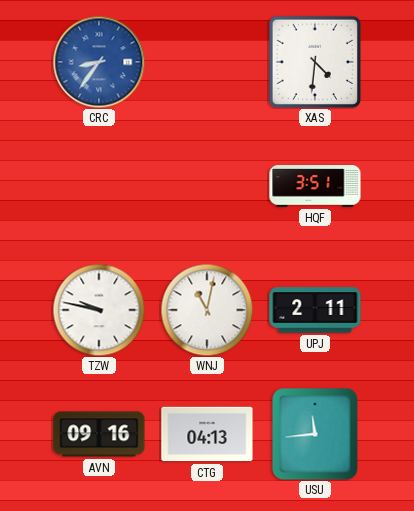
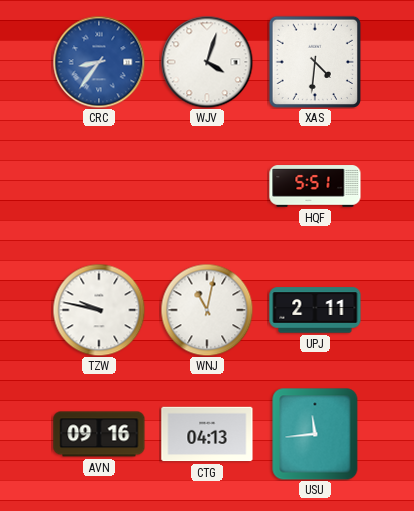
WJV: none -> 4:03 (207, 62)
HQF: 3:51 -> 5:51 (315, 186)
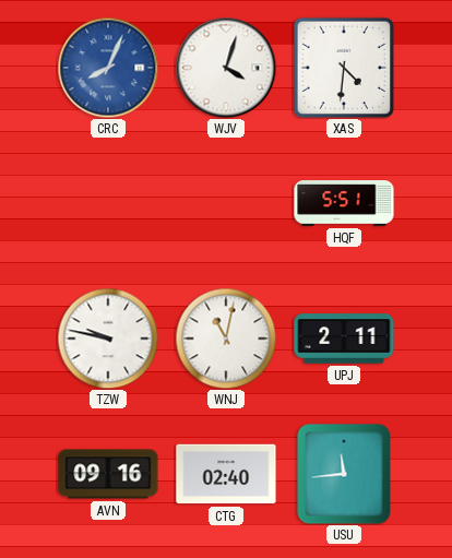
CRC: 8:36 -> 8:04 (108, 68)
CTG: 04:13 -> 02:40 (226, 474)
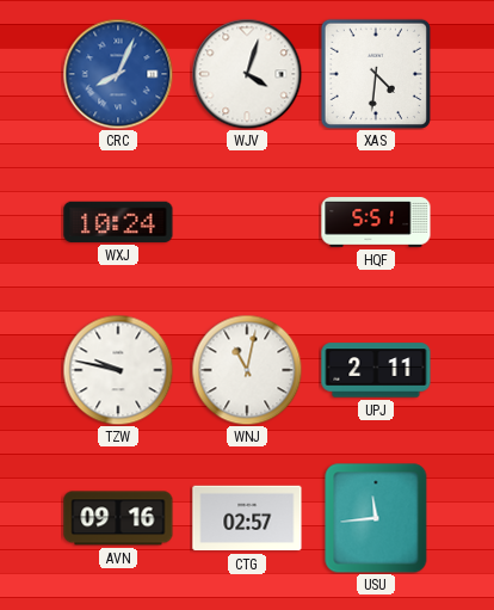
WXJ: none -> 10:24 (118, 222)
CTG: 02:40 -> 02:57 (247, 518)
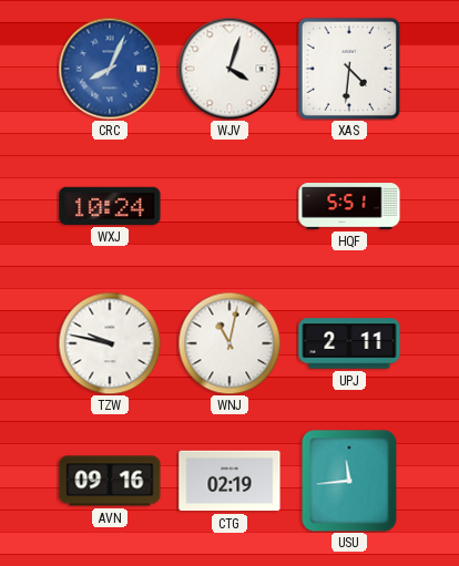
CTG: 02:57 -> 02:19 (229, 481)
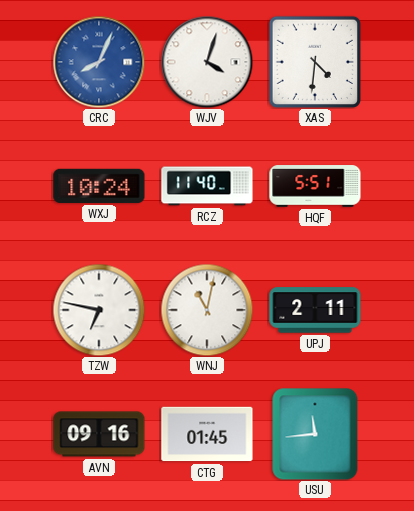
RCZ: none -> 11:40 (207, 186)
TZW: 9:47 -> 6:47 (99, 310)
CTG: 02:19 -> 01:45 (207, 434)
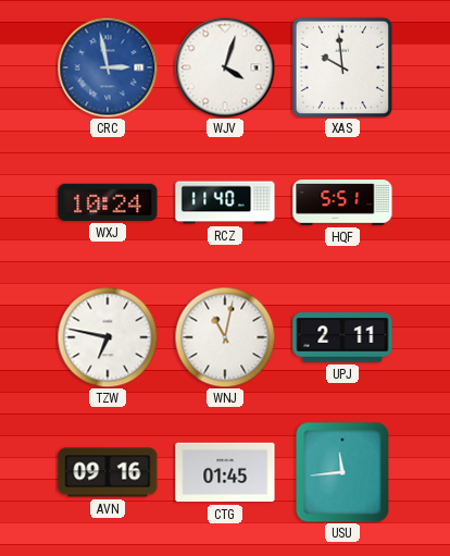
CRC: 8:04 -> 2:58 (108, 67)
XAS: 4:31 -> 9:59 (342, 67)
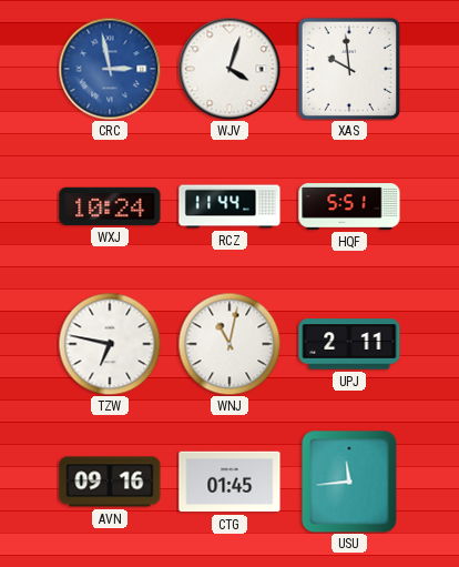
RCZ: 11:40 -> 11:44 (229, 206)
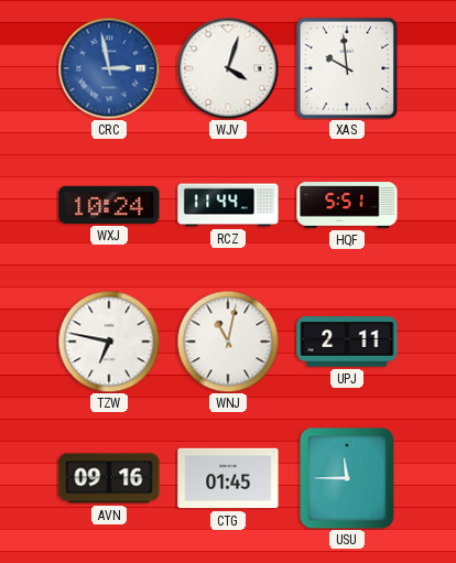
USU: 11:44 -> 11:45 (347, 478)
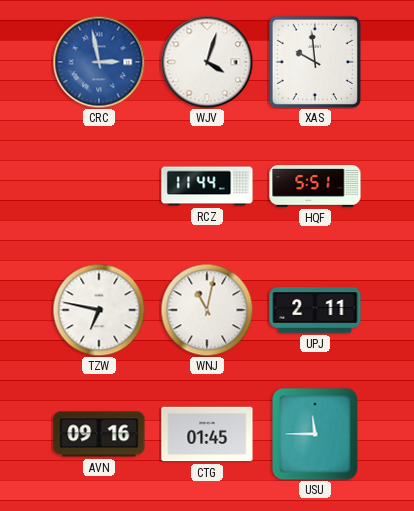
WXJ: 10:24 -> none (109, 205)
